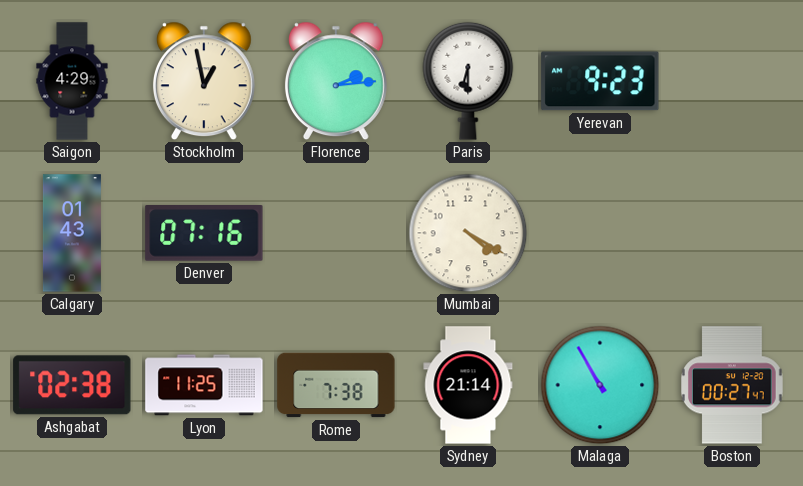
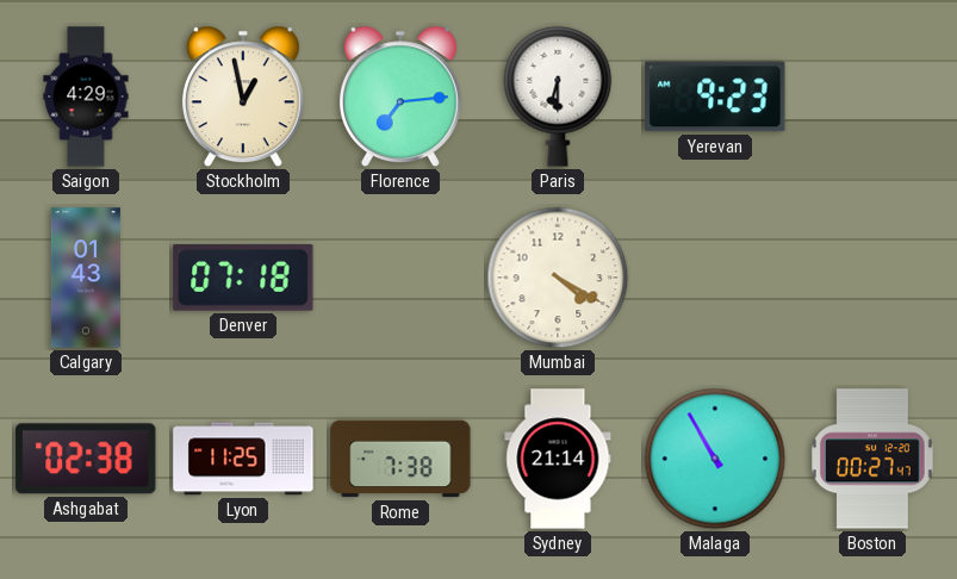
Florence: 2:14 -> 7:14 (400, 96)
Denver: 07:16 -> 07:18 (243, 279)
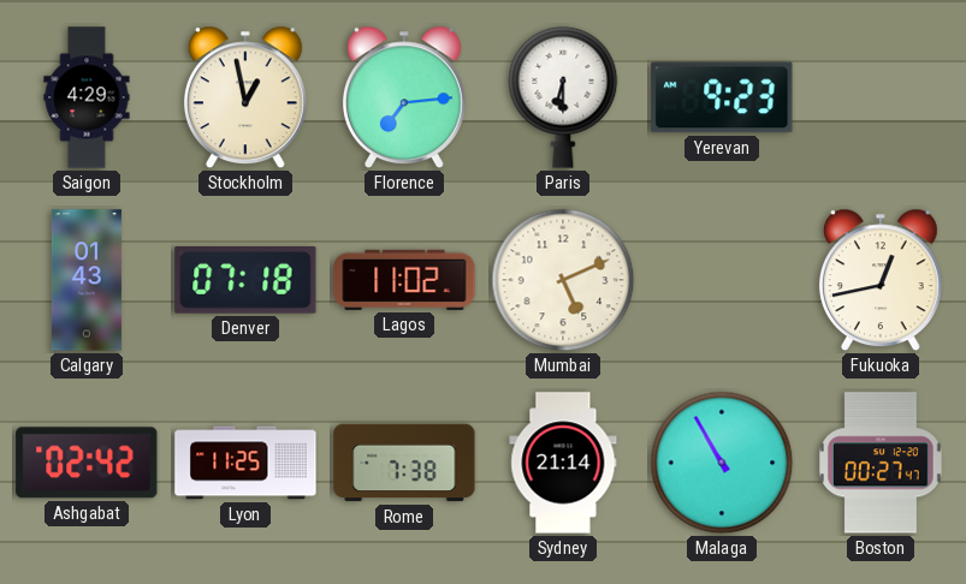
Lagos: none -> 11:02 (404, 280)
Mumbai: 4:20 -> 5:11 (563, 280)
Fukuoka: none -> 12:43 (881, 280)
Ashgabat: 02:38 -> 02:42 (87, 463)
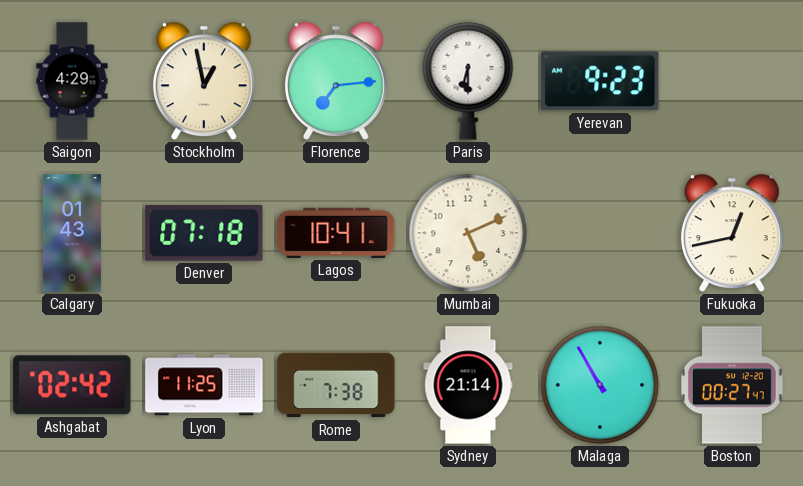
Lagos: 11:02 -> 10:41 (336, 233)
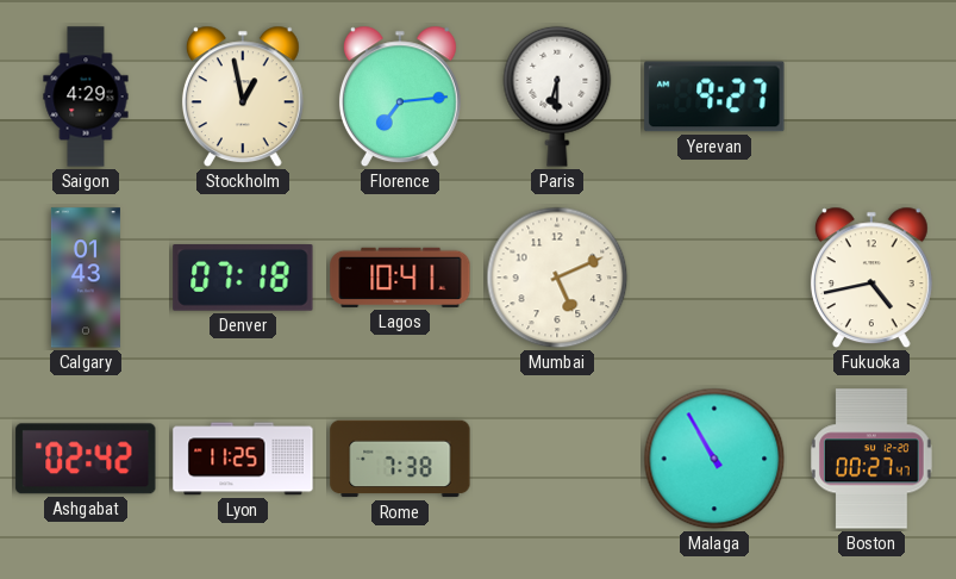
Yerevan: 9:23 -> 9:27 (714, 96)
Fukuoka: 12:43 -> 4:43 (871, 278)
Sydney: 21:14 -> none (468, 385)
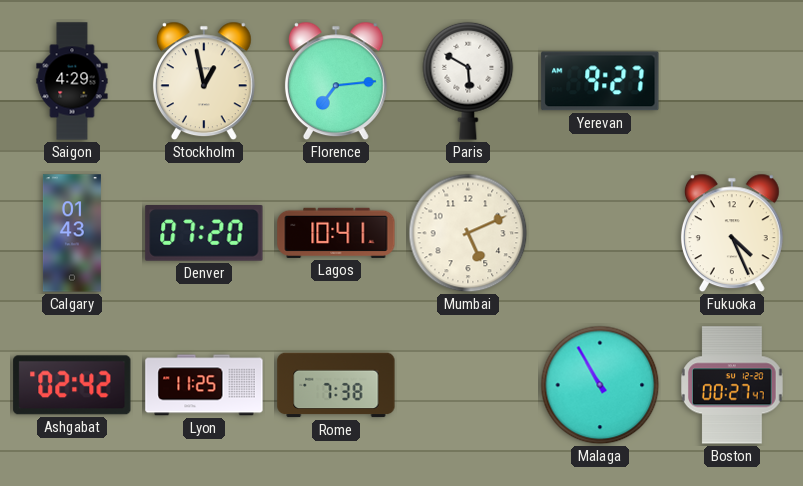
Paris: 6:30 -> 5:50 (468, 81)
Denver: 07:18 -> 07:20 (204, 234)
Fukuoka: 4:43 -> 4:26 (732, 233)
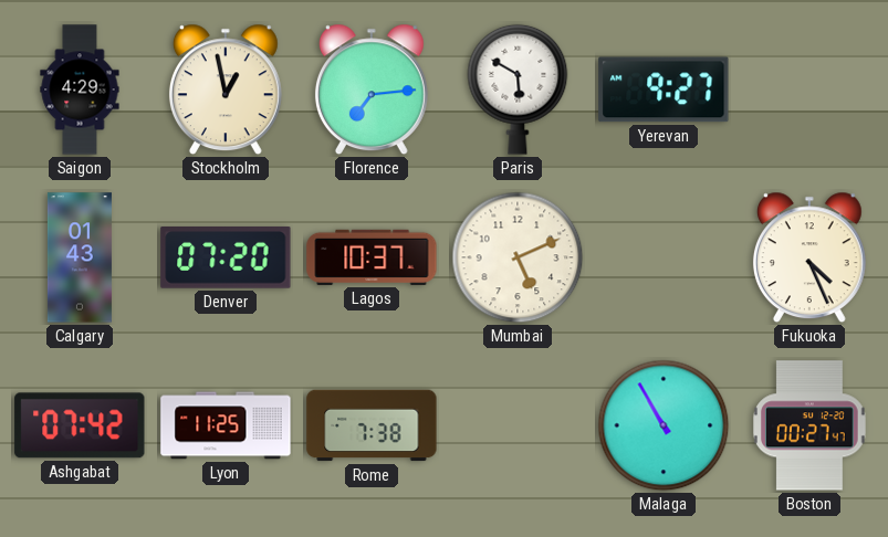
Lagos: 10:41 -> 10:37 (372, 257)
Ashgabat: 02:42 -> 07:42 (80, 425)
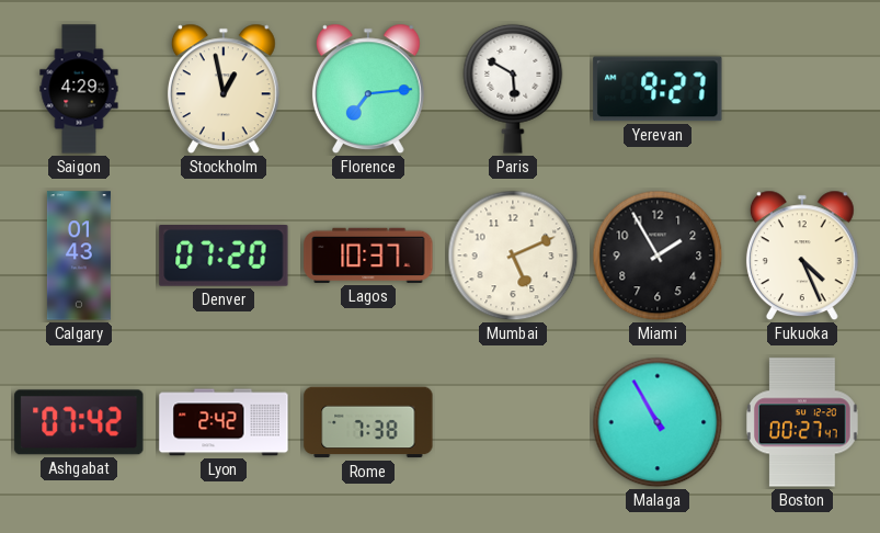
Miami: none -> 1:55 (658, 256)
Lyon: 11:25 -> 2:42 (224, 422)
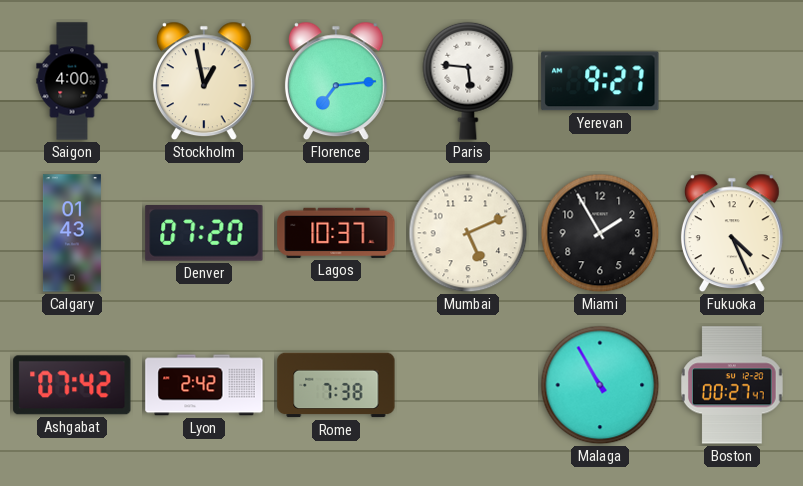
Saigon: 4:29 -> 4:00 (72, 81)
Paris: 5:50 -> 5:46 (468, 81)
